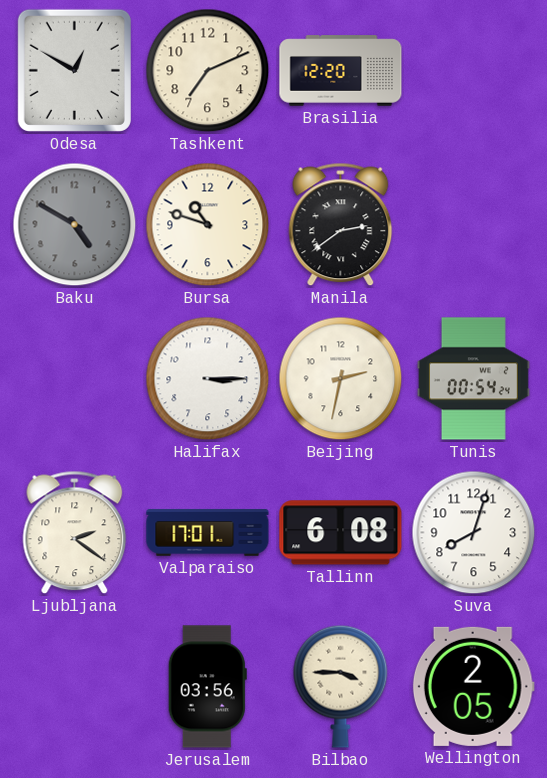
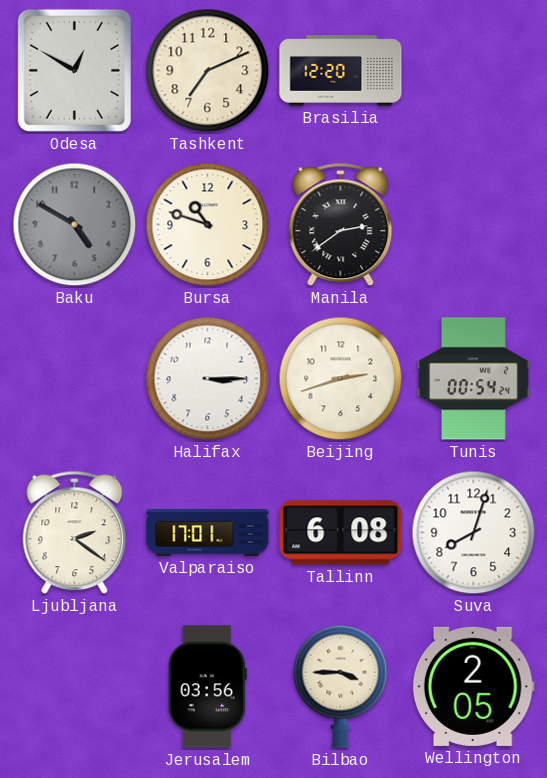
Beijing: 2:32 -> 2:42 (341, 379)
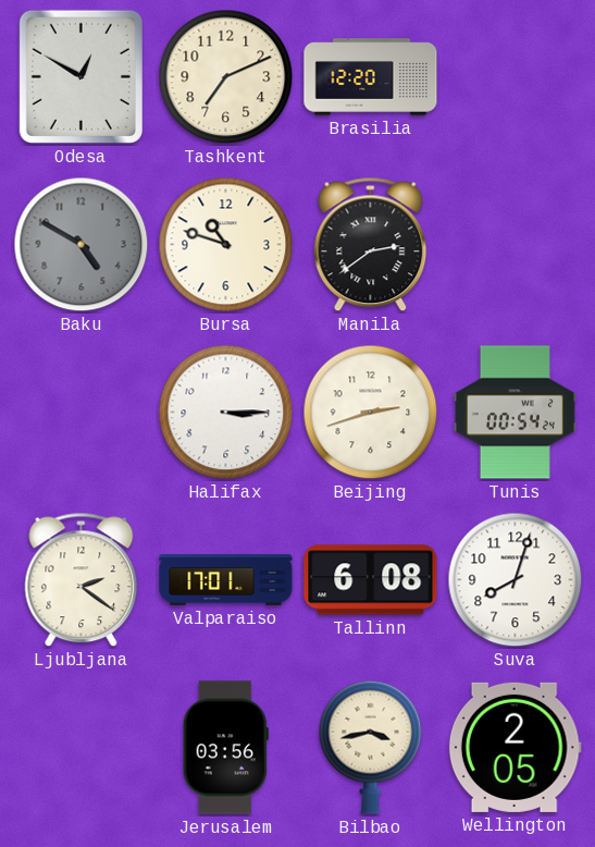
Bilbao: 3:45 -> 3:43 (371, 747)
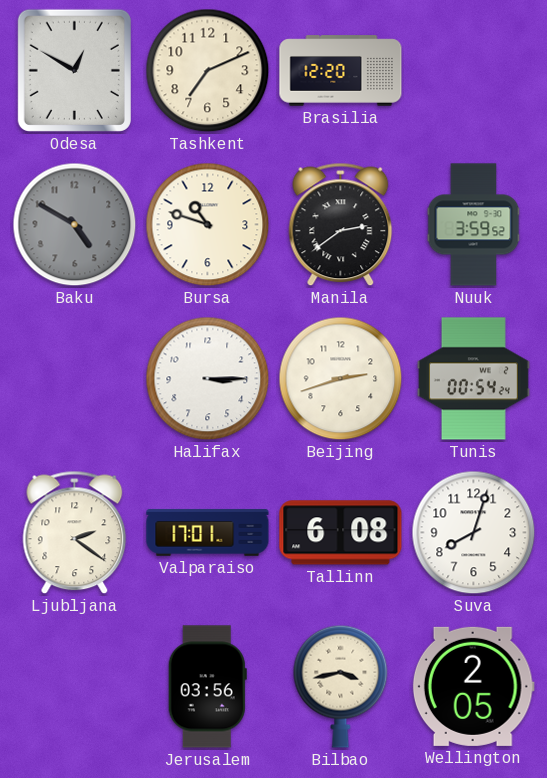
Nuuk: none -> 3:59 (474, 225)
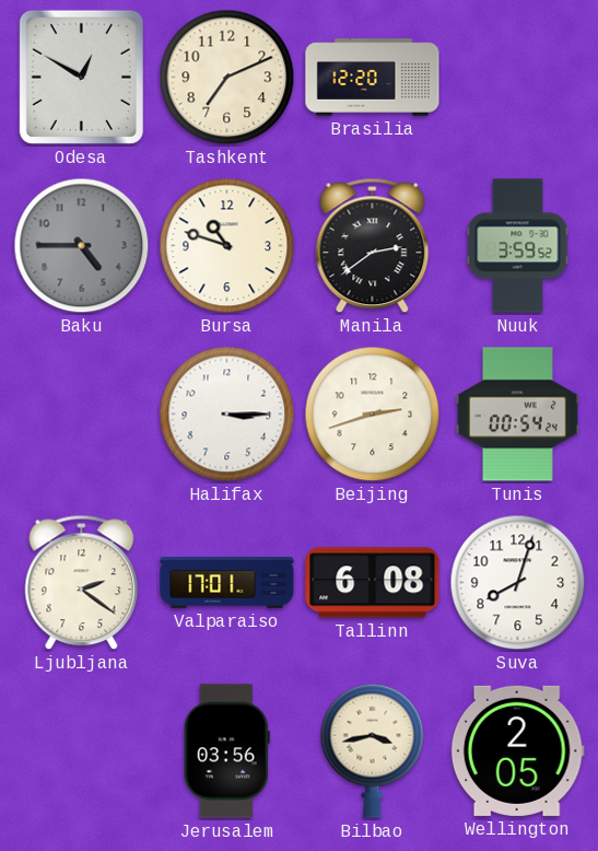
Baku: 4:50 -> 4:45 (82, 246)
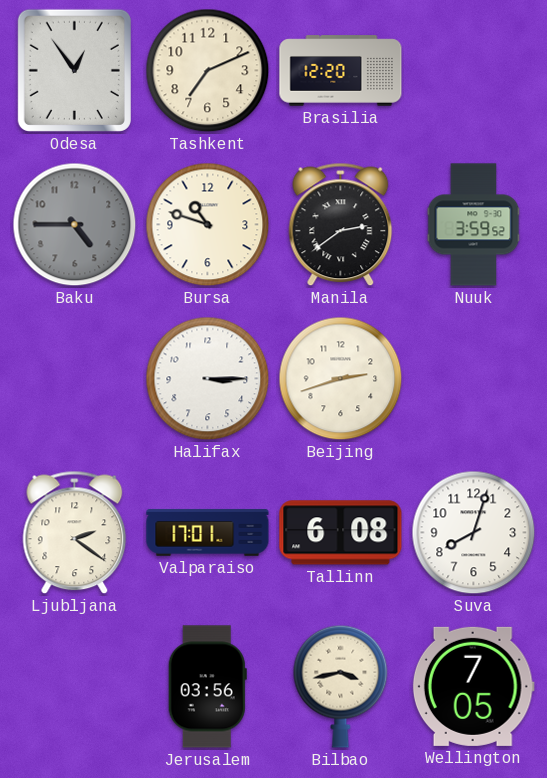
Odesa: 12:50 -> 12:54 (74, 70)
Tunis: 00:54 -> none (517, 415)
Wellington: 2:05 -> 7:05 (473, 686)
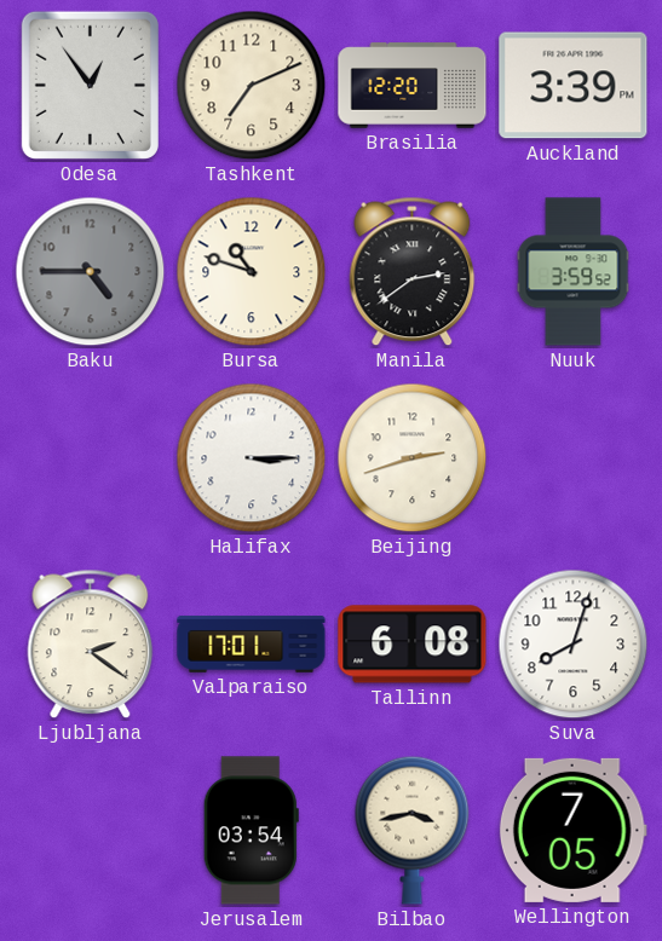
Auckland: none -> 3:39 (574, 86)
Jerusalem: 03:56 -> 03:54 (251, 831)
